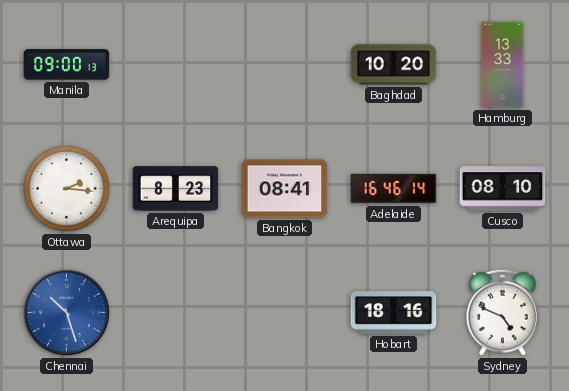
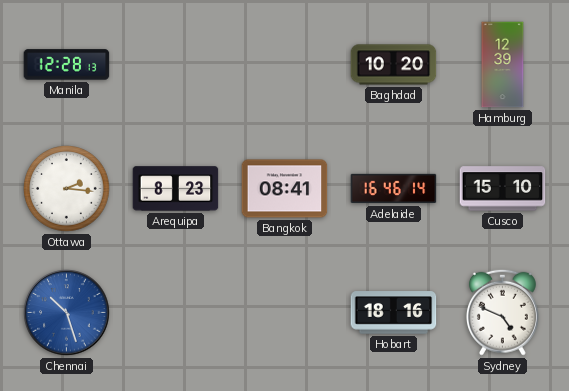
Manila: 09:00 -> 12:28 (67, 65)
Hamburg: 13:33 -> 12:39 (503, 65)
Cusco: 08:10 -> 15:10 (503, 189)
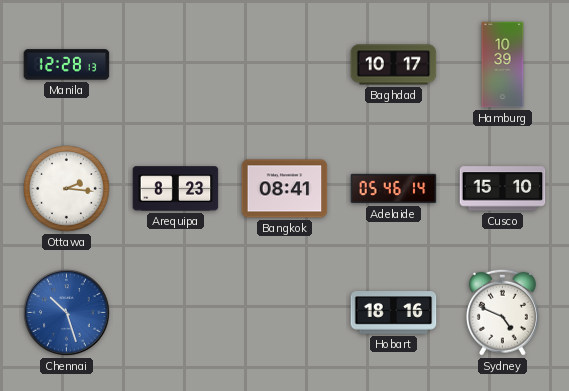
Baghdad: 10:20 -> 10:17 (394, 65)
Hamburg: 12:39 -> 10:39 (503, 65)
Adelaide: 16:46 -> 05:46 (394, 189)
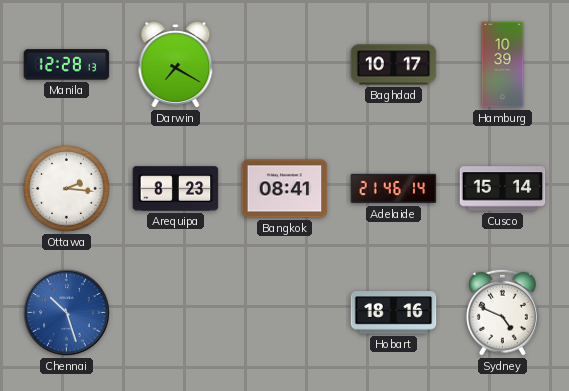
Darwin: none -> 7:20 (176, 65)
Adelaide: 05:46 -> 21:46 (394, 189)
Cusco: 15:10 -> 15:14 (503, 189)
